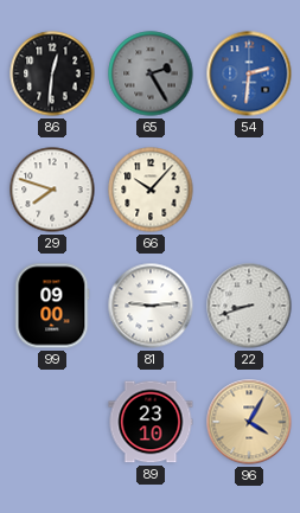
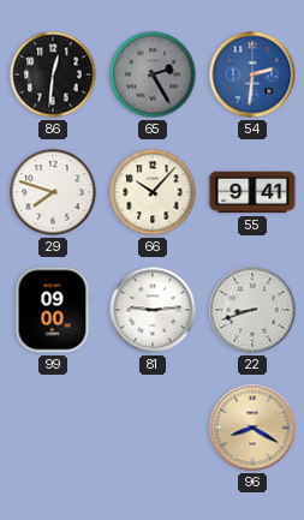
55: none -> 9:41 (252, 192)
89: 23:10 -> none (151, 422)
96: 4:05 -> 8:20 (252, 428)
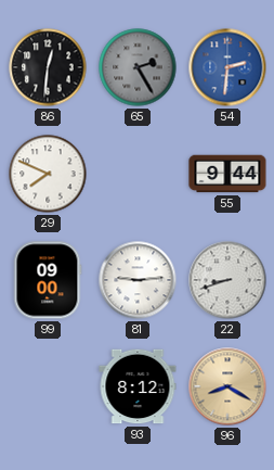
29: 7:48 -> 7:49 (48, 174)
66: 10:07 -> none (153, 192)
55: 9:41 -> 9:44 (227, 174)
93: none -> 8:12 (138, 386)
